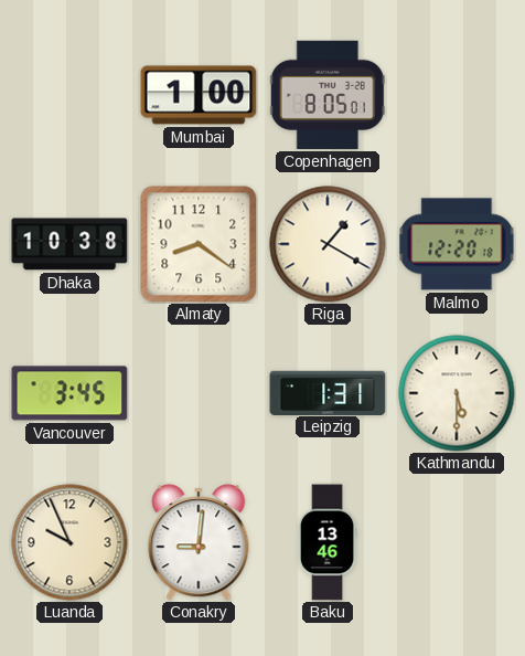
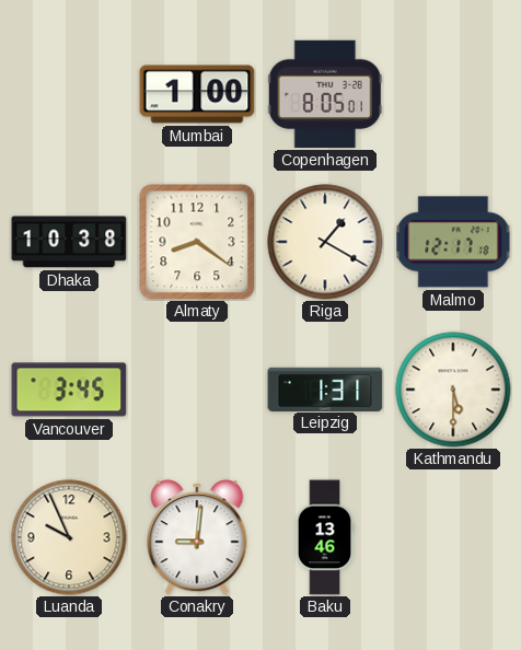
Malmo: 12:20 -> 12:17 (453, 242)
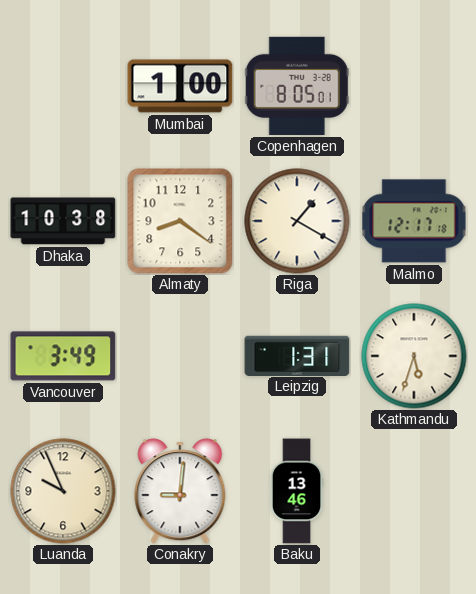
Vancouver: 3:45 -> 3:49 (63, 356)
Kathmandu: 5:30 -> 5:33 (414, 356)
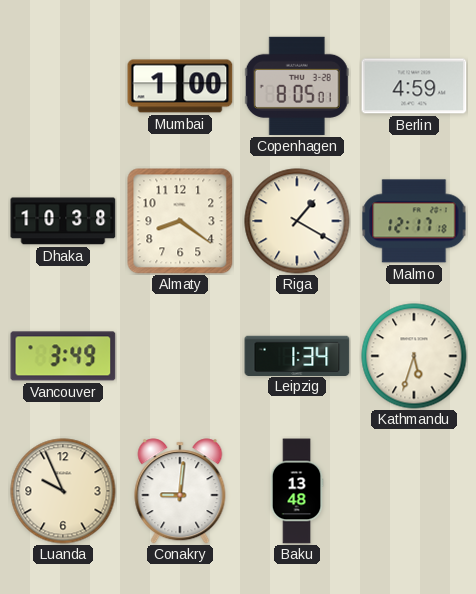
Berlin: none -> 4:59 (414, 86)
Leipzig: 1:31 -> 1:34 (297, 355)
Baku: 13:46 -> 13:48 (297, 491)
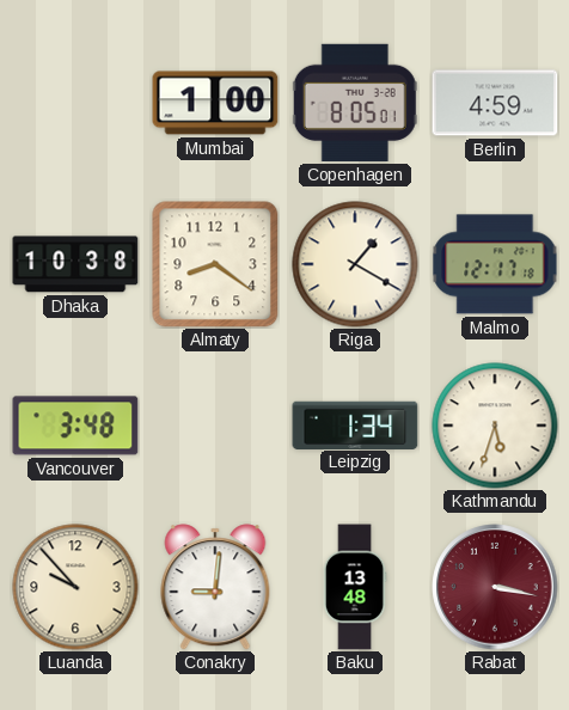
Vancouver: 3:49 -> 3:48 (75, 426)
Luanda: 9:56 -> 9:53 (75, 587)
Rabat: none -> 3:17 (495, 587)
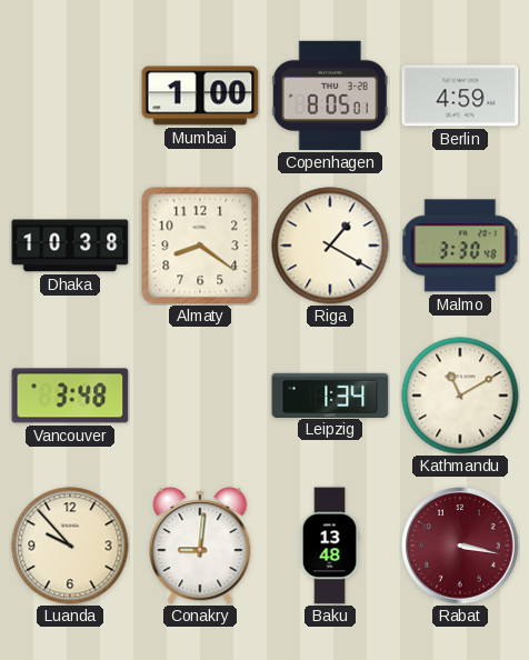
Malmo: 12:17 -> 3:30 (460, 246)
Kathmandu: 5:33 -> 11:10 (460, 396)
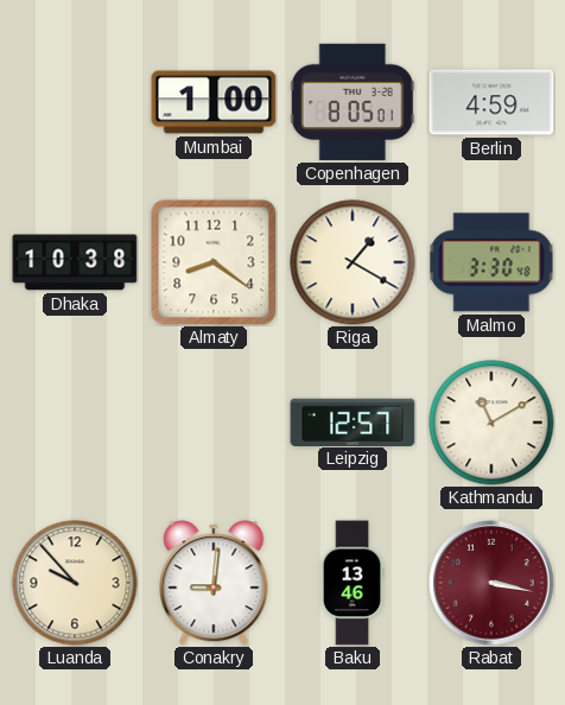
Vancouver: 3:48 -> none (70, 396)
Leipzig: 1:34 -> 12:57 (353, 421)
Baku: 13:48 -> 13:46 (353, 583)
